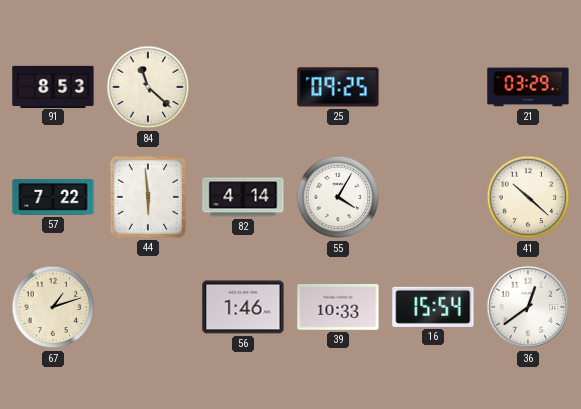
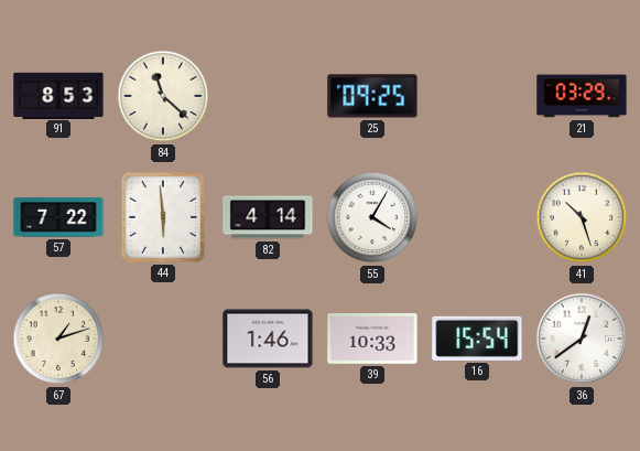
41: 10:22 -> 10:27 (582, 217)
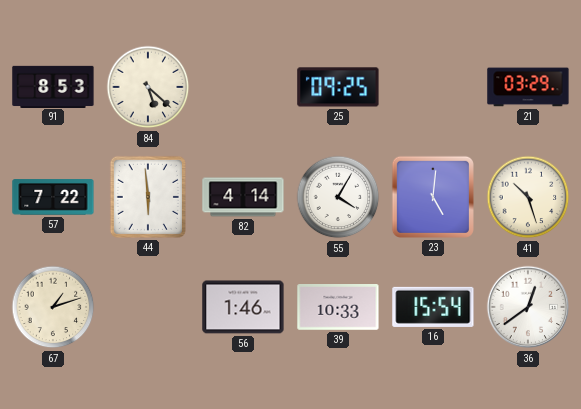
84: 11:22 -> 5:22 (148, 87)
23: none -> 5:01 (433, 197)
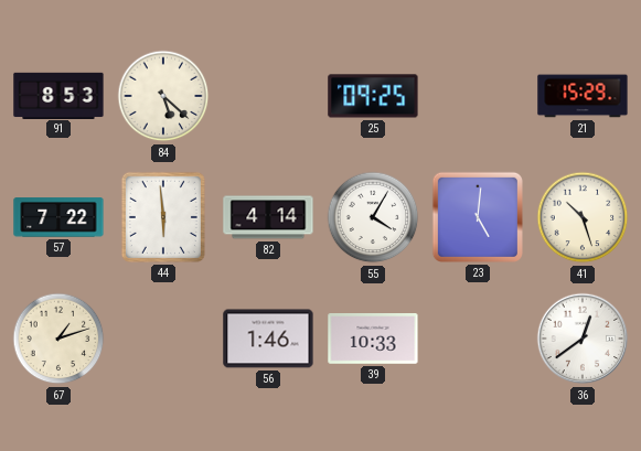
21: 03:29 -> 15:29 (583, 96)
16: 15:54 -> none (433, 307)
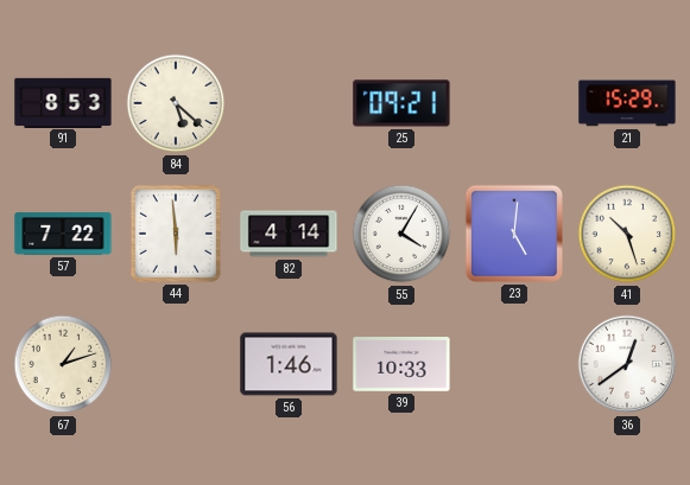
25: 09:25 -> 09:21 (401, 103)
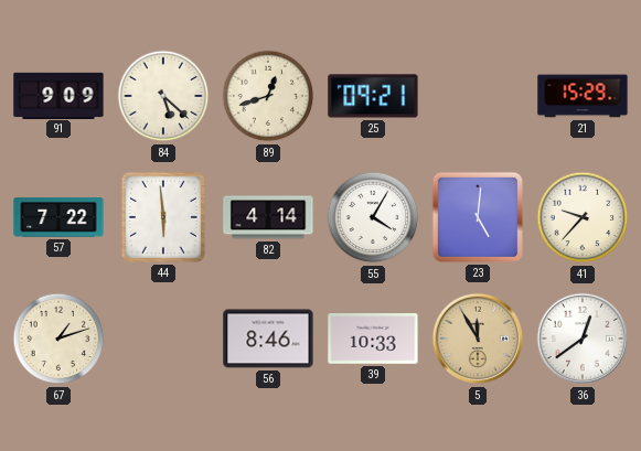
91: 8:53 -> 9:09 (58, 95)
89: none -> 12:42 (268, 96)
41: 10:27 -> 9:37 (583, 217)
56: 1:46 -> 8:46 (268, 339)
5: none -> 11:55 (478, 339)
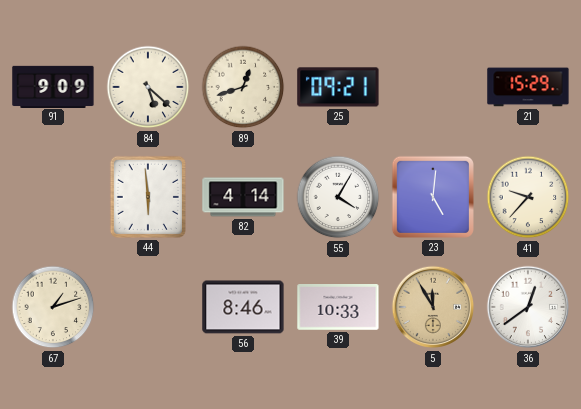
57: 7:22 -> none (58, 217)
